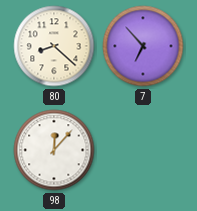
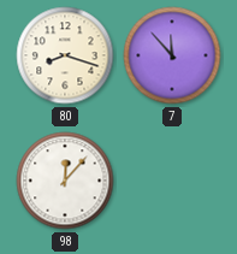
80: 8:22 -> 8:18 (65, 55)
7: 6:53 -> 11:53 (172, 55)
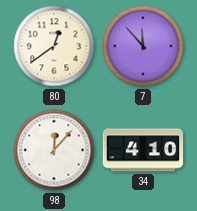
80: 8:18 -> 12:39 (54, 46)
34: none -> 4:10 (143, 150)
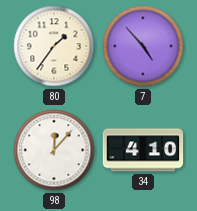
80: 12:39 -> 1:36 (54, 46)
7: 11:53 -> 4:53 (143, 46)
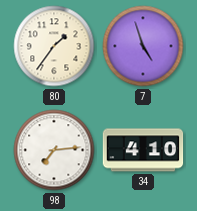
7: 4:53 -> 4:57 (143, 46)
98: 12:07 -> 7:14 (54, 150)
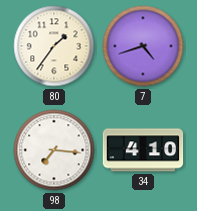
7: 4:57 -> 4:42 (143, 46)
98: 7:14 -> 7:16 (54, 150)
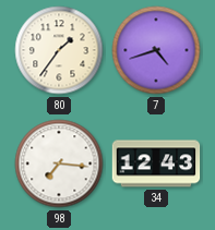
34: 4:10 -> 12:43 (156, 164)
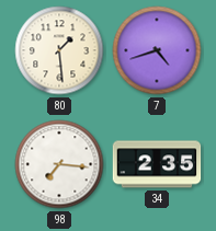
80: 1:36 -> 1:29 (59, 50)
34: 12:43 -> 2:35 (157, 164)
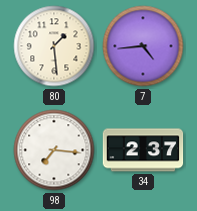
7: 4:42 -> 4:44 (143, 46)
34: 2:35 -> 2:37 (143, 150)
